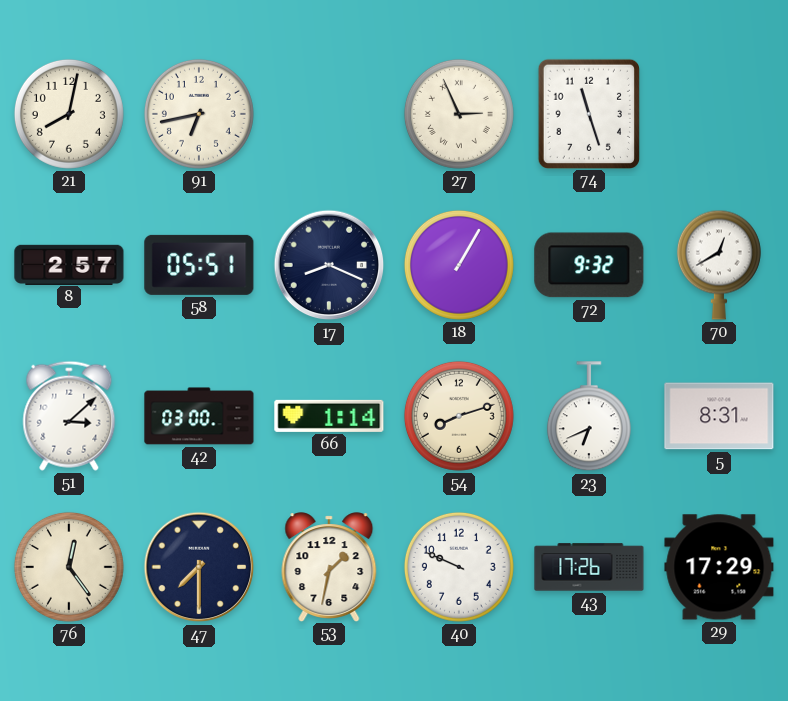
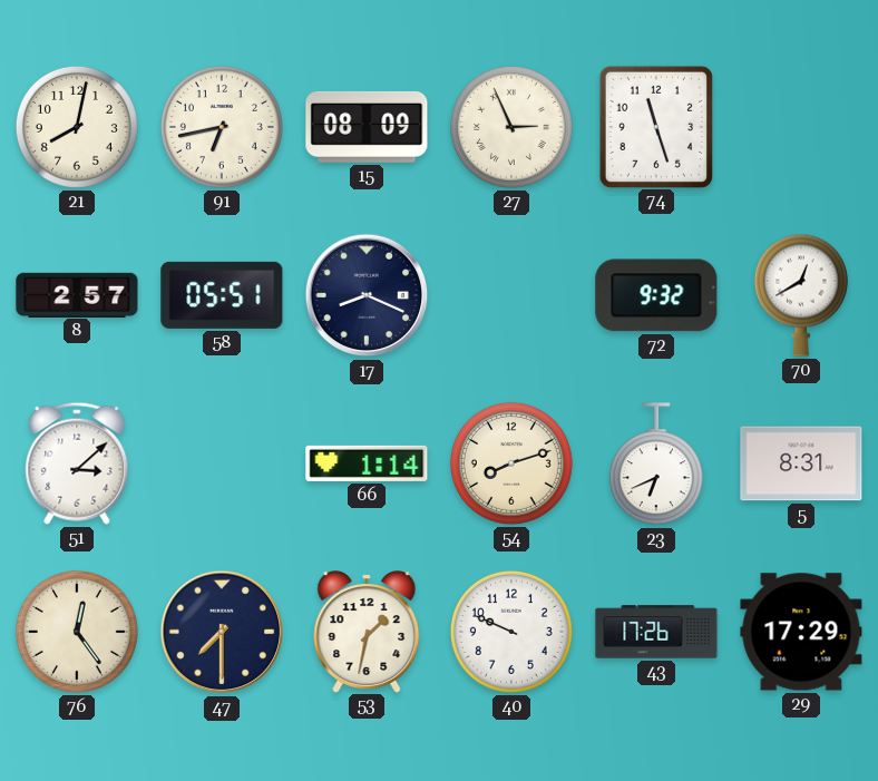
15: none -> 08:09 (367, 127)
18: 1:05 -> none (459, 265)
42: 03:00 -> none (199, 416)
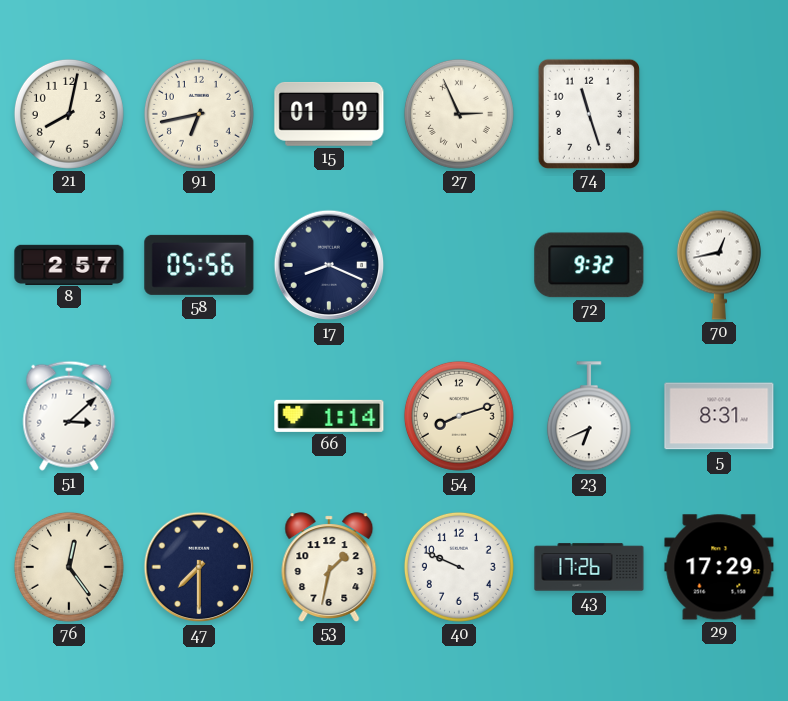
15: 08:09 -> 01:09 (329, 114)
58: 05:51 -> 05:56 (199, 265)
70: 12:40 -> 12:43 (719, 265)
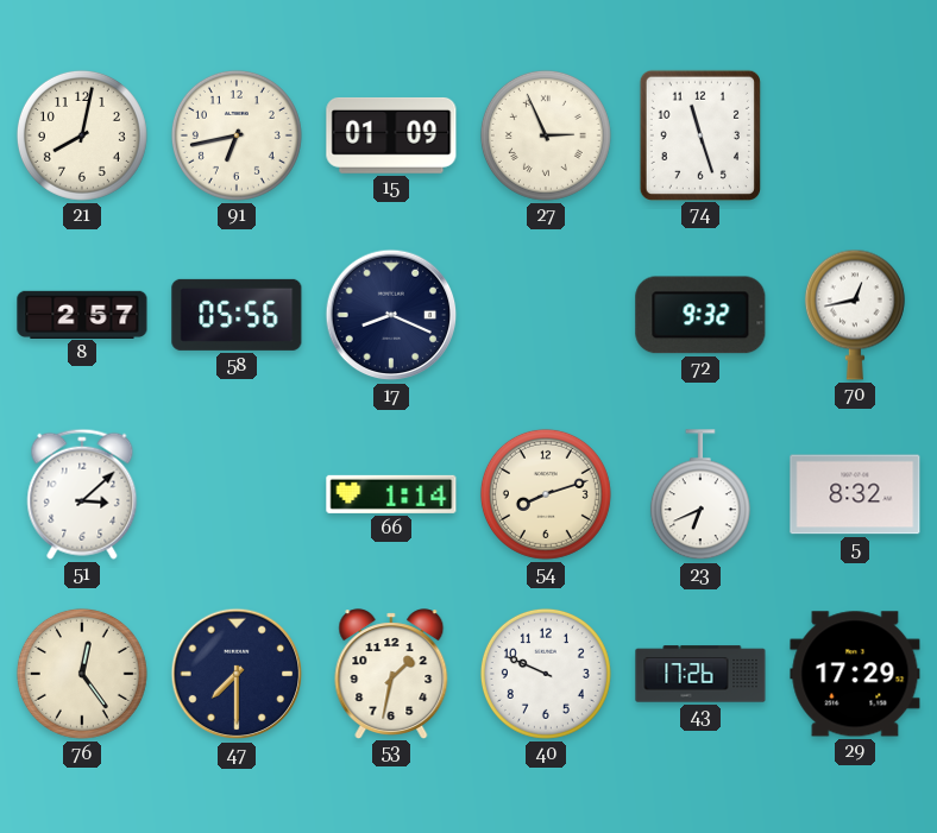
5: 8:31 -> 8:32 (855, 494)
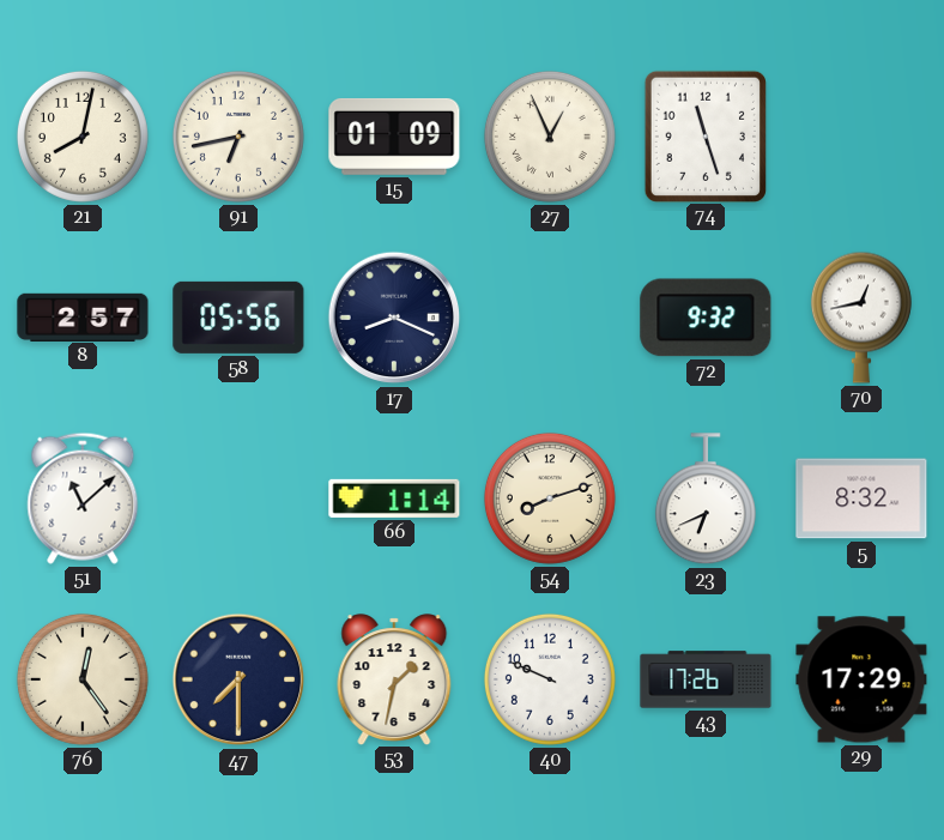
27: 2:56 -> 12:56 (550, 137)
51: 3:08 -> 11:08 (83, 498)
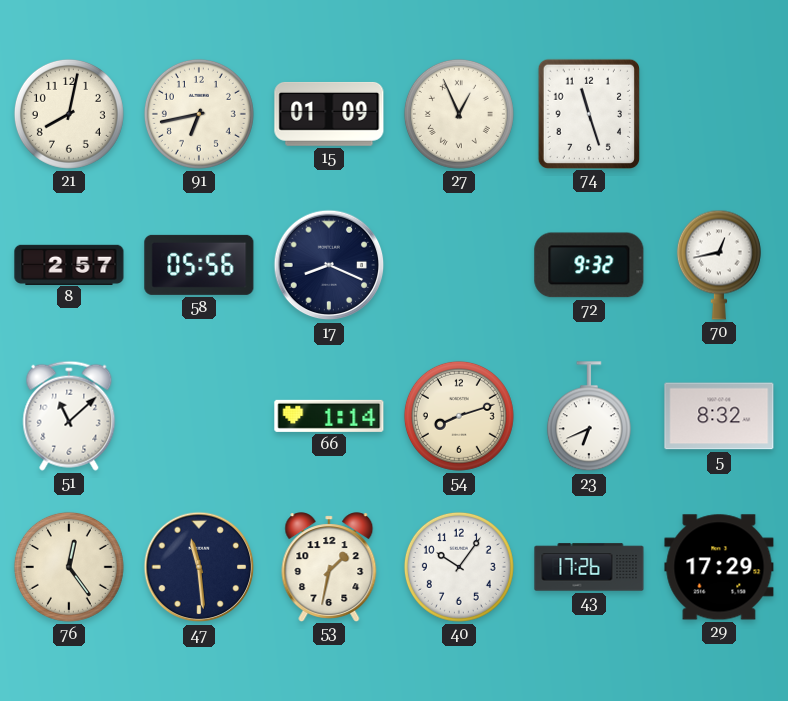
47: 7:30 -> 11:29 (199, 567)
40: 9:49 -> 10:06 (459, 567)
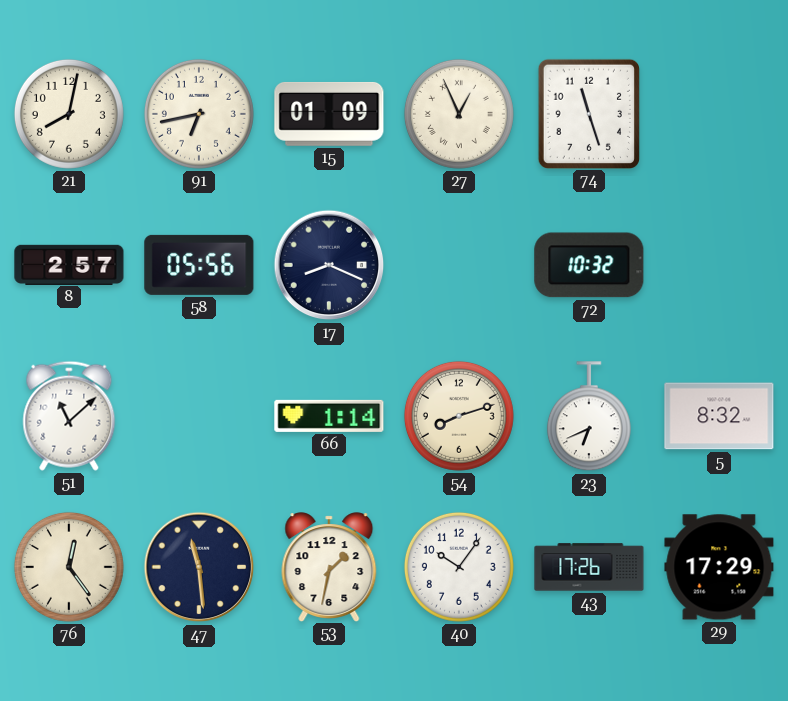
72: 9:32 -> 10:32 (589, 265)
70: 12:43 -> none (719, 265)
